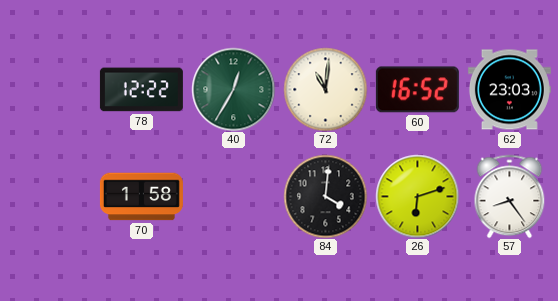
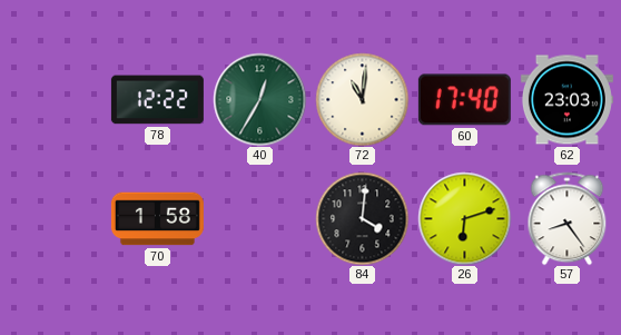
60: 16:52 -> 17:40 (464, 100)
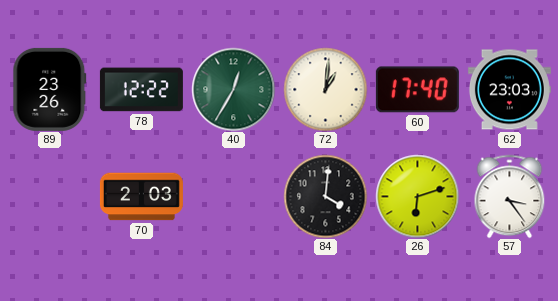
89: none -> 23:26 (50, 89)
72: 11:01 -> 1:01 (325, 89)
70: 1:58 -> 2:03 (141, 197)
57: 8:24 -> 3:24 (510, 196)
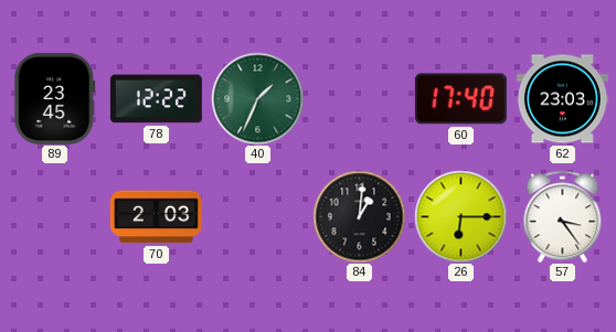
89: 23:26 -> 23:45 (55, 98)
40: 12:35 -> 1:34 (257, 98)
72: 1:01 -> none (325, 89)
84: 4:01 -> 1:01 (359, 216)
26: 6:12 -> 6:15 (460, 216)
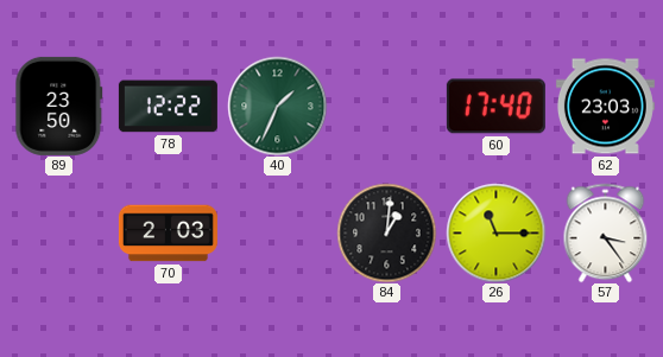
89: 23:45 -> 23:50 (59, 106)
26: 6:15 -> 11:15 (495, 232)
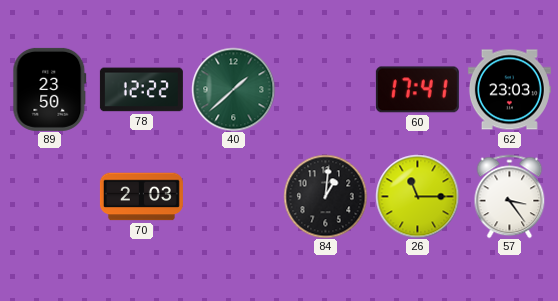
40: 1:34 -> 1:38 (233, 89)
60: 17:40 -> 17:41 (417, 90)
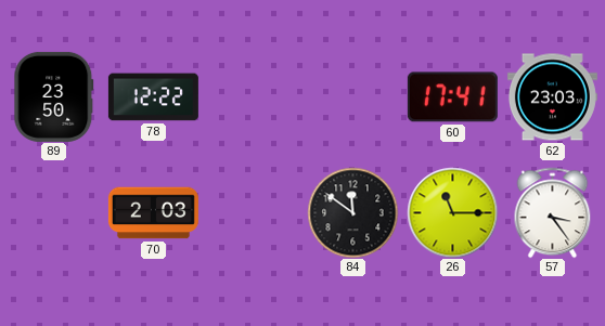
40: 1:38 -> none (233, 89)
84: 1:01 -> 11:51 (352, 212)
